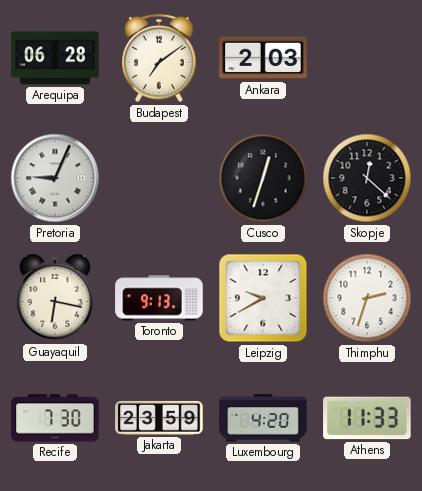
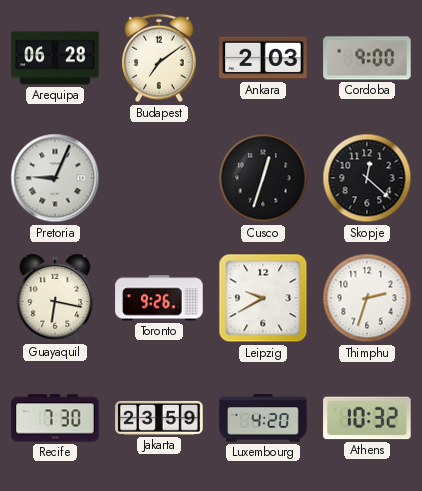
Cordoba: none -> 9:00 (367, 58)
Toronto: 9:13 -> 9:26 (159, 298)
Athens: 11:33 -> 10:32 (367, 418)
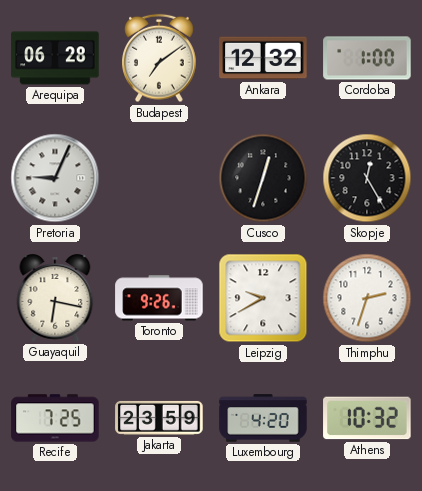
Ankara: 2:03 -> 12:32 (263, 58)
Cordoba: 9:00 -> 1:00 (367, 58)
Skopje: 12:22 -> 12:25 (367, 178)
Recife: 7:30 -> 7:25 (55, 418)
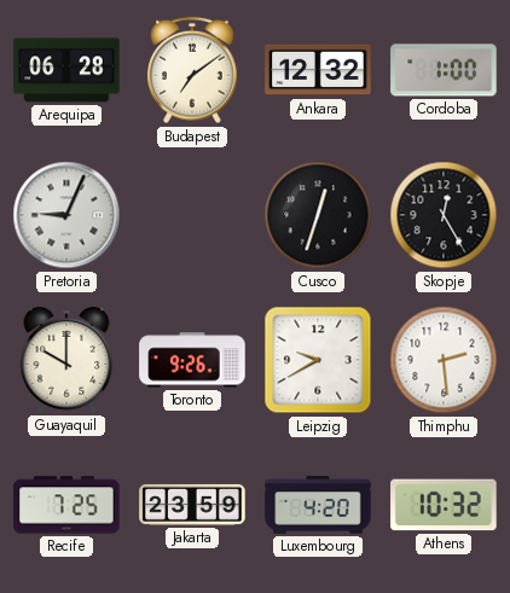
Guayaquil: 6:17 -> 10:00 (66, 361)
Thimphu: 2:33 -> 2:29 (444, 360)
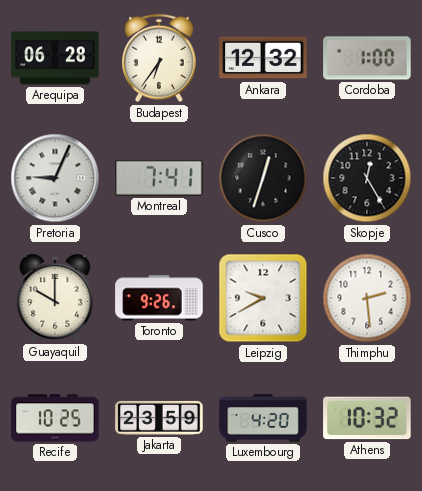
Budapest: 7:09 -> 6:36 (159, 58)
Montreal: none -> 7:41 (159, 178)
Recife: 7:25 -> 10:25 (55, 418)
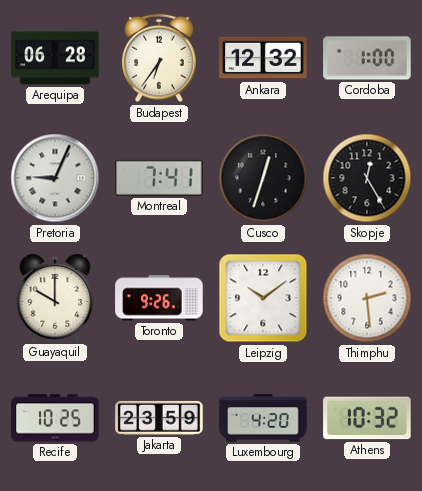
Leipzig: 9:40 -> 10:09 (263, 298)
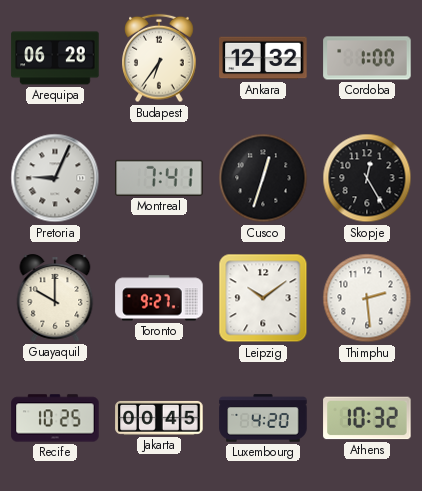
Toronto: 9:26 -> 9:27 (159, 298)
Jakarta: 23:59 -> 00:45 (159, 418)
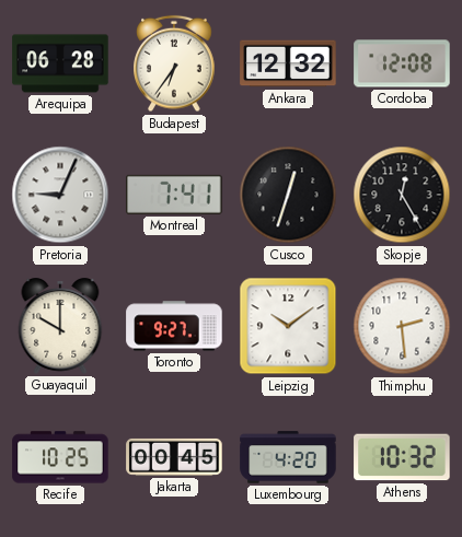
Cordoba: 1:00 -> 12:08 (402, 63)
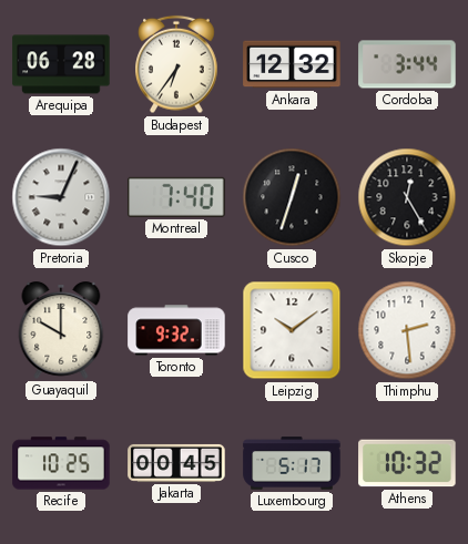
Cordoba: 12:08 -> 3:44 (407, 64)
Montreal: 7:41 -> 7:40 (176, 197)
Toronto: 9:27 -> 9:32 (176, 330)
Luxembourg: 4:20 -> 5:17 (292, 463)
